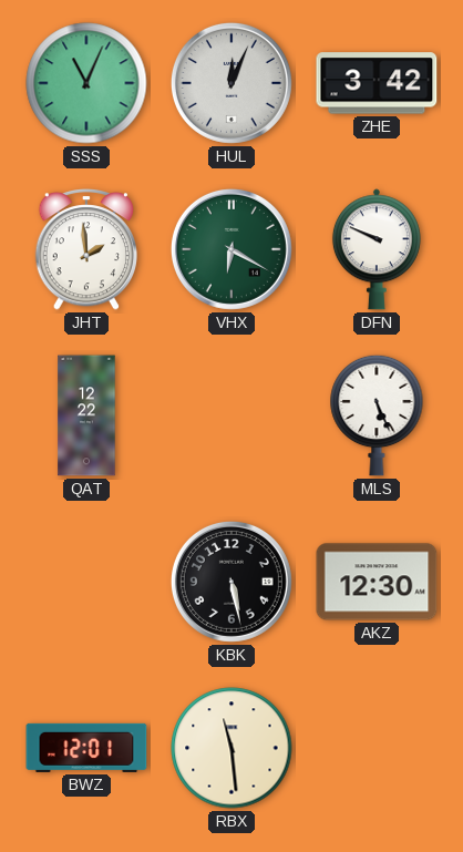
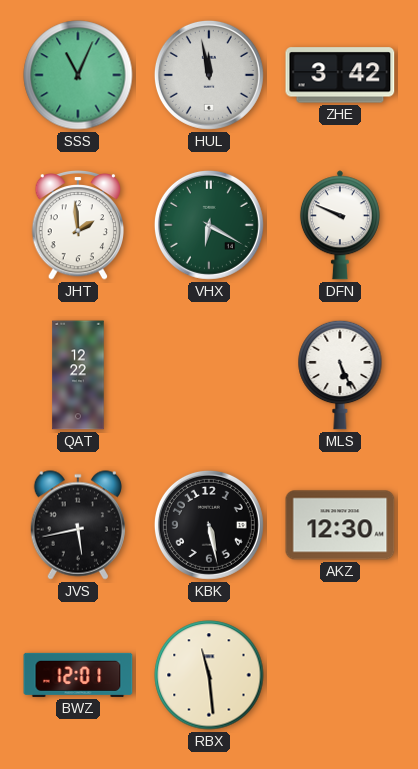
HUL: 12:04 -> 11:58 (209, 75)
JVS: none -> 5:43 (78, 525)
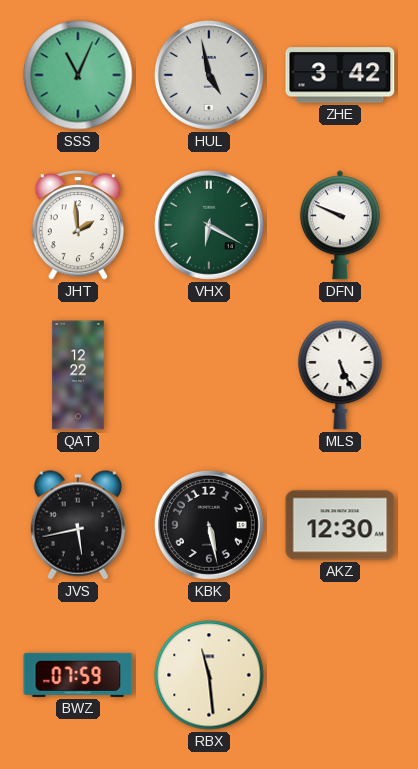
HUL: 11:58 -> 4:58 (209, 75)
BWZ: 12:01 -> 07:59 (78, 675)
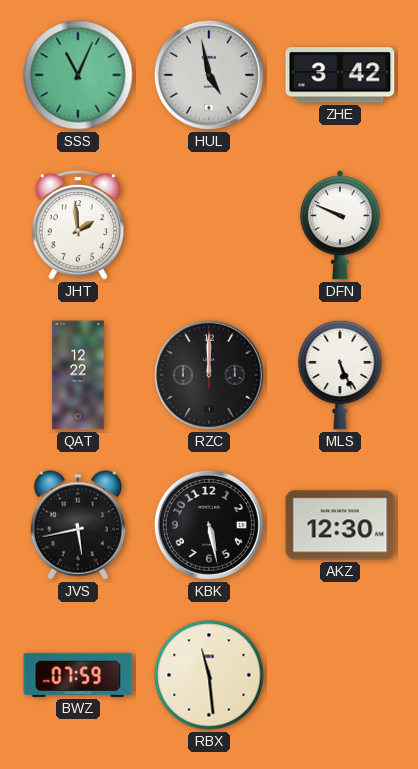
VHX: 6:20 -> none (209, 225)
RZC: none -> 12:00 (209, 375)
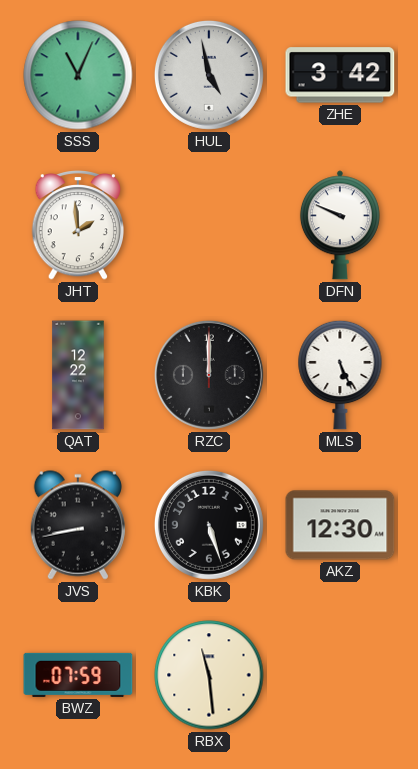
JVS: 5:43 -> 8:43 (78, 525)
KBK: 5:28 -> 5:27 (209, 525)
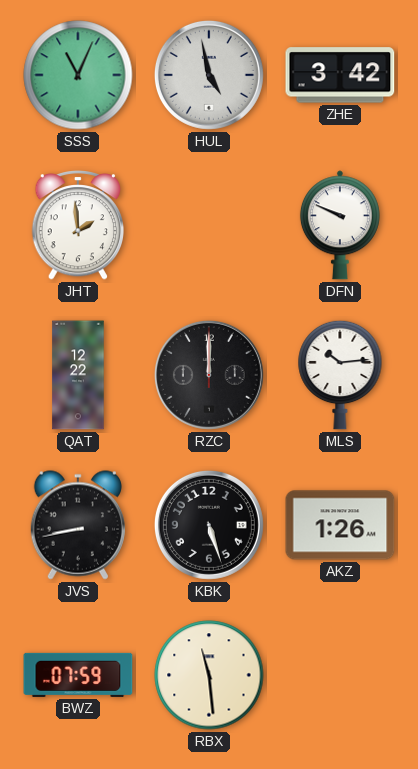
MLS: 5:26 -> 10:14 (340, 375)
AKZ: 12:30 -> 1:26 (340, 525)
